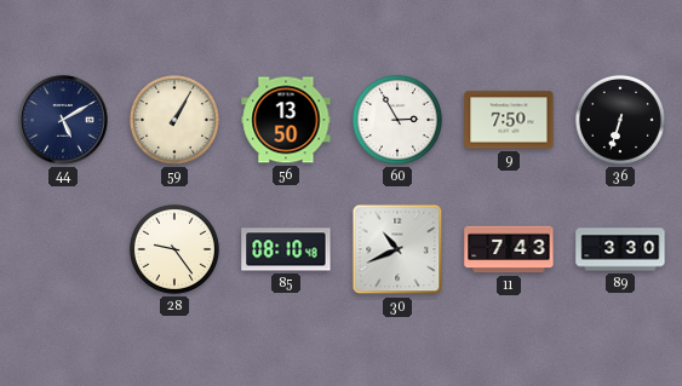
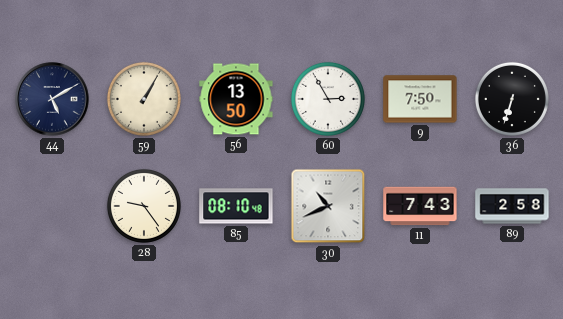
89: 3:30 -> 2:58 (512, 206)
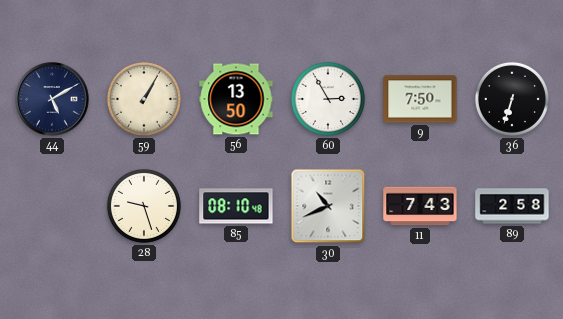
28: 9:24 -> 9:27 (144, 206)
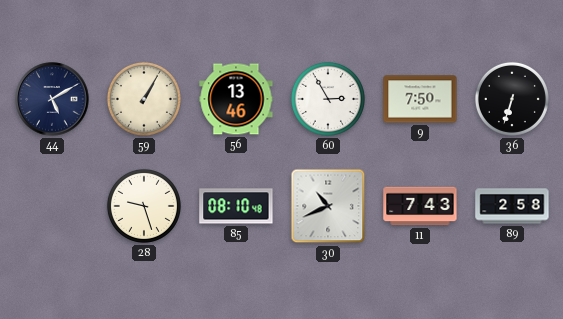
56: 13:50 -> 13:46 (236, 99)
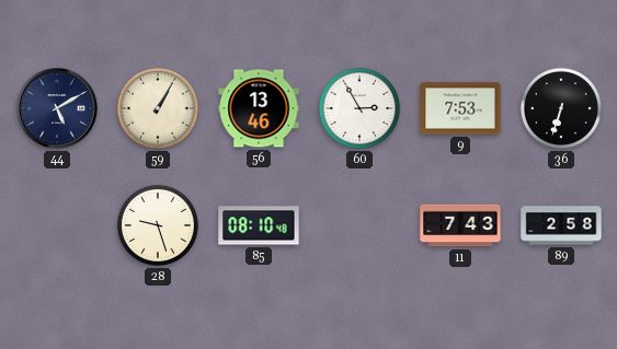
9: 7:50 -> 7:53 (460, 108)
30: 10:41 -> none (328, 206)
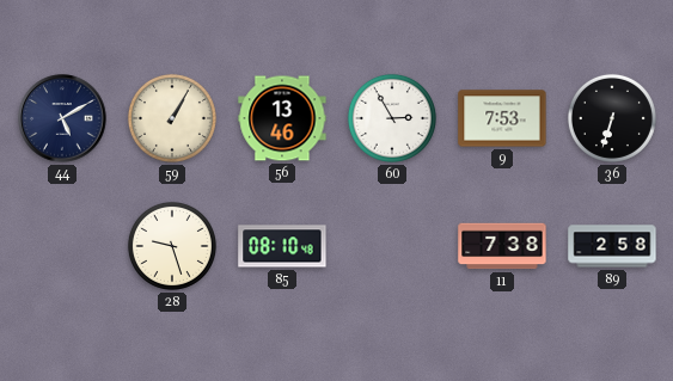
11: 7:43 -> 7:38 (502, 246)
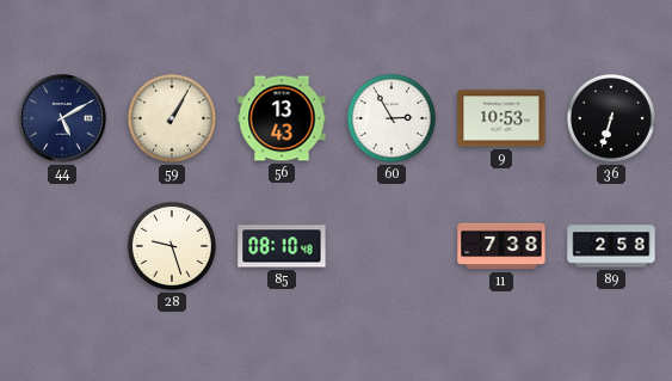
56: 13:46 -> 13:43 (282, 118)
9: 7:53 -> 10:53 (501, 118)
